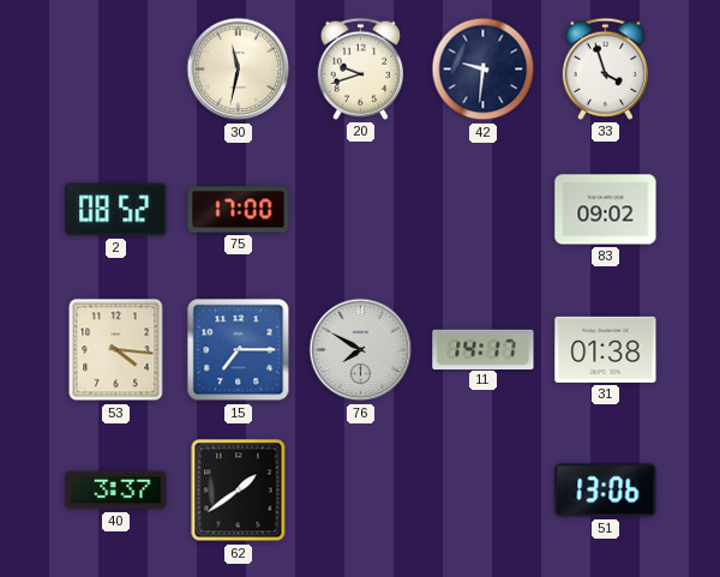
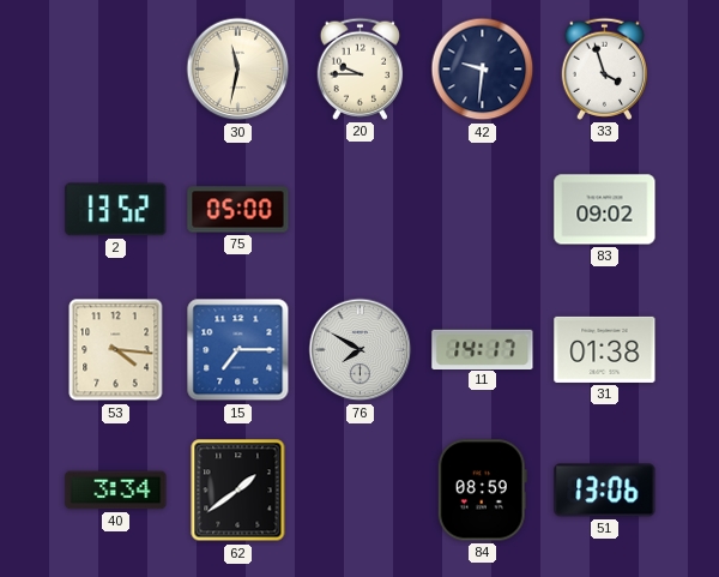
20: 9:42 -> 9:45 (361, 68)
2: 08:52 -> 13:52 (116, 210)
75: 17:00 -> 05:00 (238, 210)
40: 3:37 -> 3:34 (116, 491)
84: none -> 08:59 (482, 491)
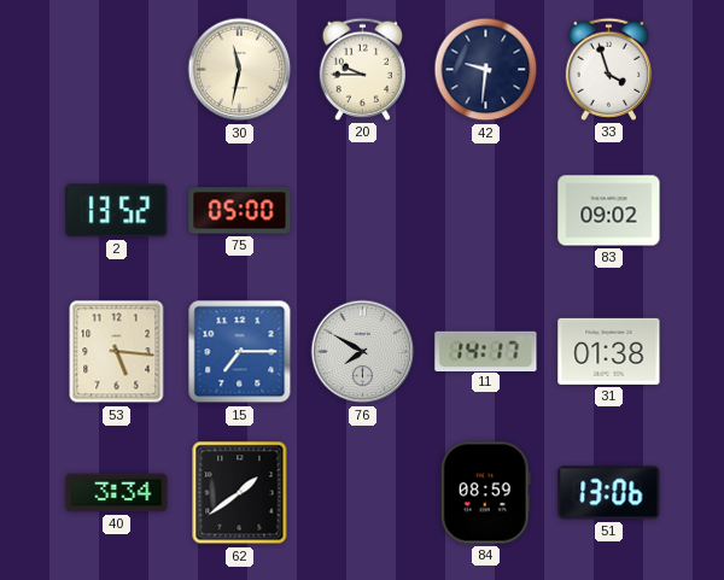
53: 4:16 -> 5:16 (117, 352)
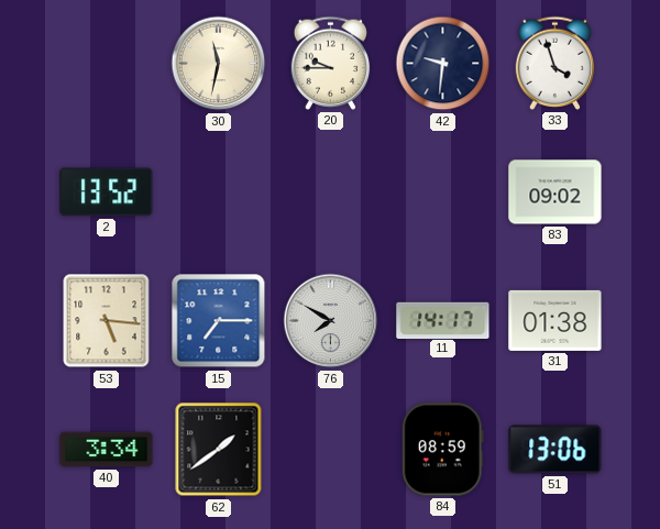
75: 05:00 -> none (240, 211)
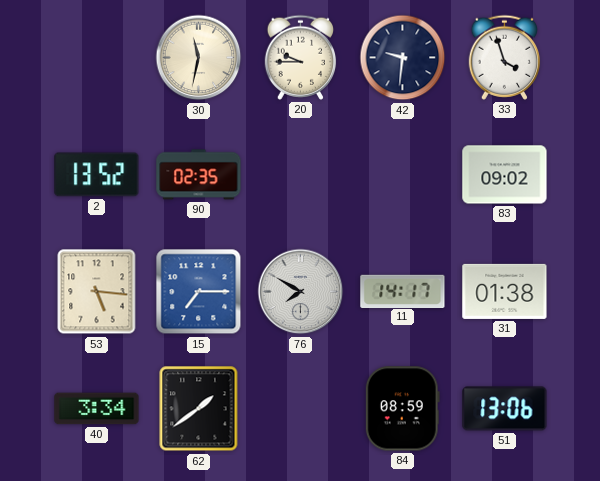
90: none -> 02:35 (199, 175)
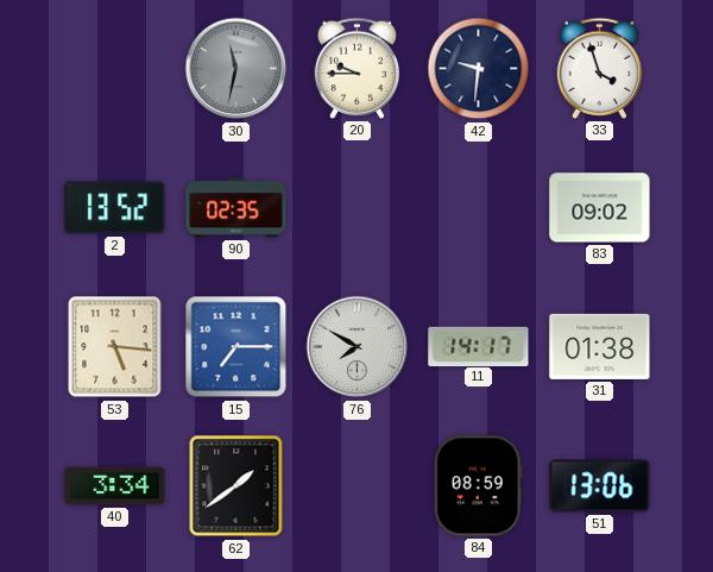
30 dial: cream -> grey (236, 69)
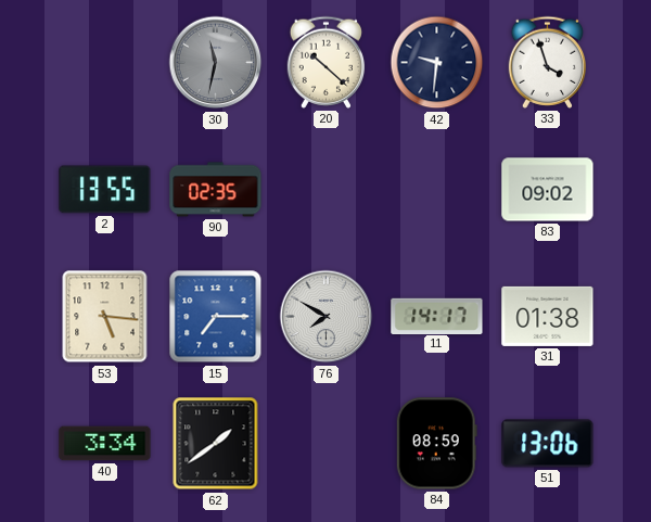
20: 9:45 -> 10:22 (327, 62)
2: 13:52 -> 13:55 (105, 190)
